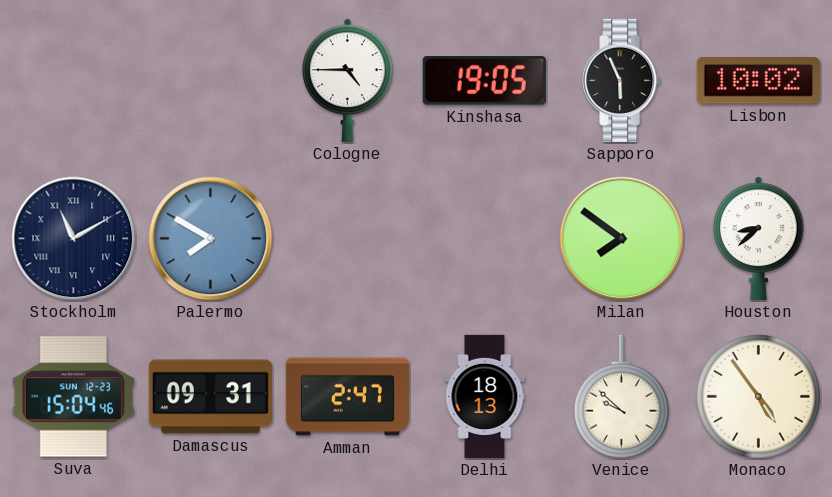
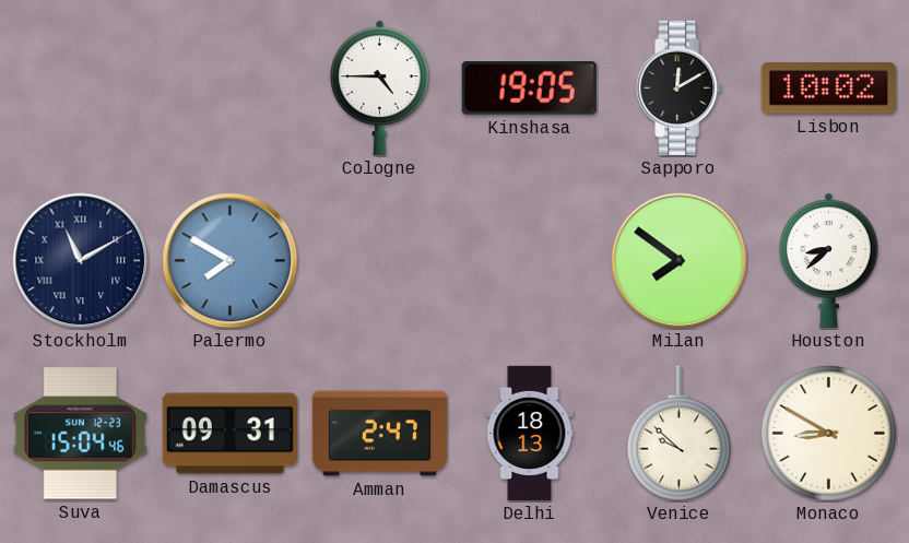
Sapporo: 5:56 -> 12:10 (680, 87)
Monaco: 4:54 -> 8:50 (828, 433)
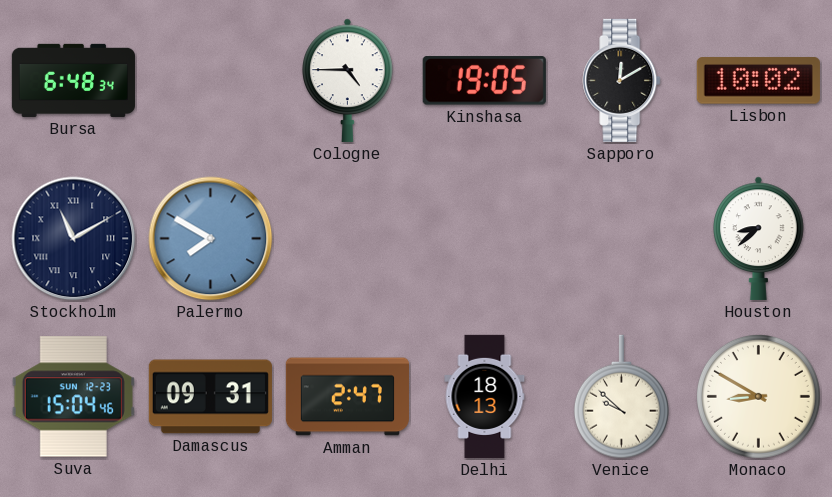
Bursa: none -> 6:48 (73, 80)
Milan: 7:51 -> none (680, 261)
